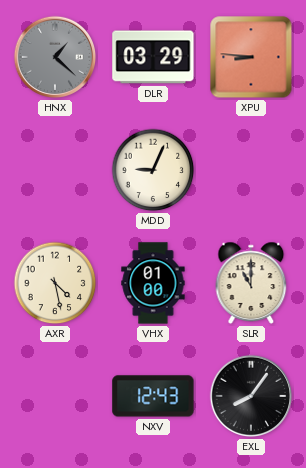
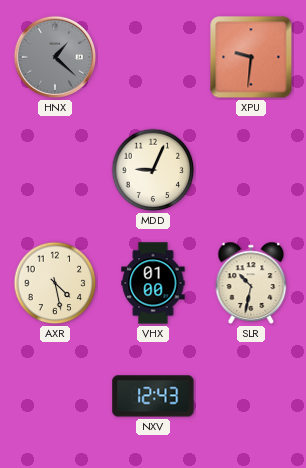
DLR: 03:29 -> none (153, 57)
XPU: 8:46 -> 9:31 (251, 57)
SLR: 11:00 -> 10:32 (251, 283)
EXL: 8:06 -> none (251, 396)
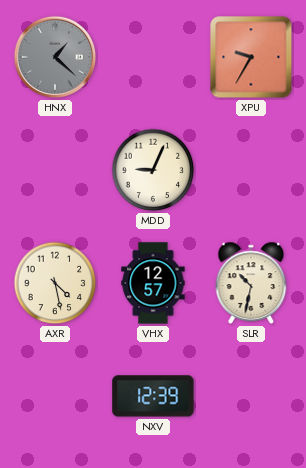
XPU: 9:31 -> 9:35 (251, 57)
VHX: 01:00 -> 12:57 (153, 283)
NXV: 12:43 -> 12:39 (153, 396)
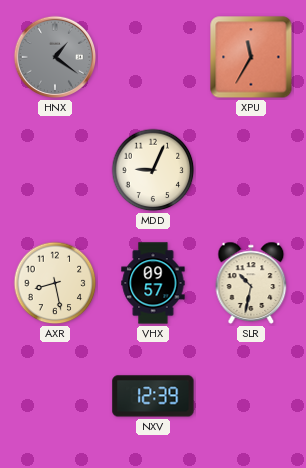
HNX: 1:22 -> 1:21 (55, 57)
XPU: 9:35 -> 11:35 (251, 57)
AXR: 4:28 -> 8:28 (55, 283)
VHX: 12:57 -> 09:57 (153, 283)
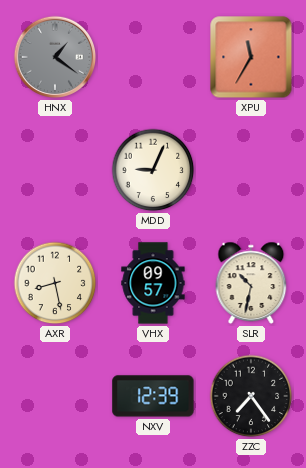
ZZC: none -> 7:24 (251, 396)
